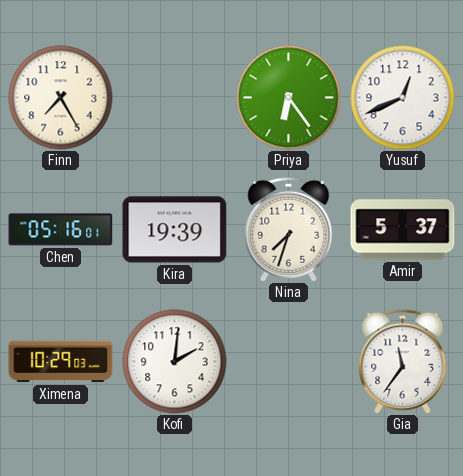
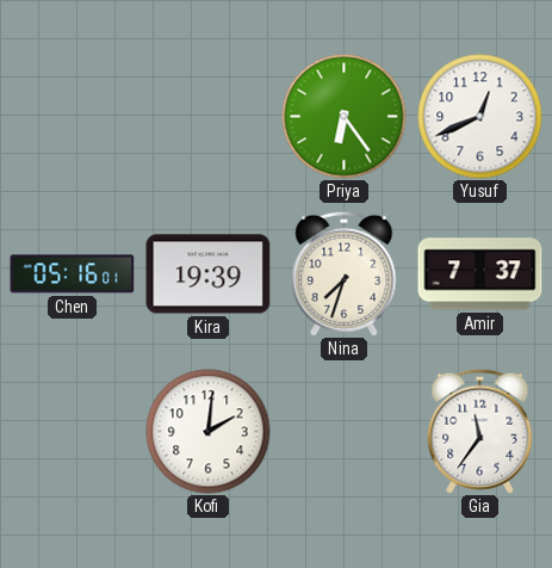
Finn: 7:25 -> none (61, 98)
Amir: 5:37 -> 7:37 (480, 274)
Ximena: 10:29 -> none (61, 362)
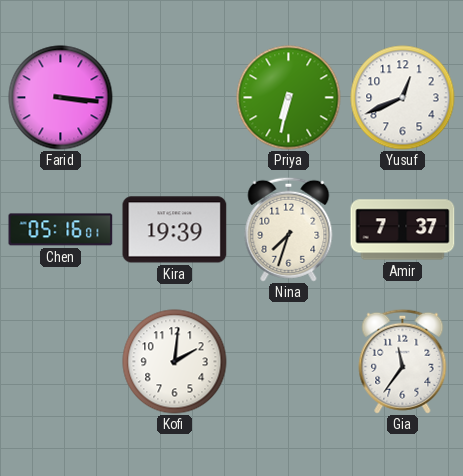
Farid: none -> 3:16 (61, 98)
Priya: 6:24 -> 6:32 (289, 98)
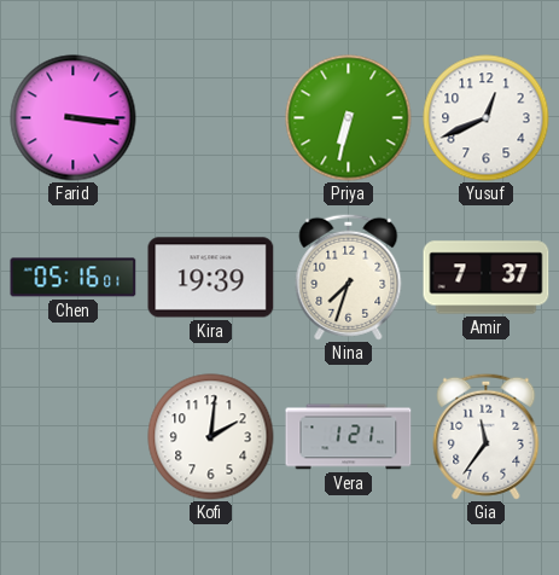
Vera: none -> 1:21 (349, 437)
